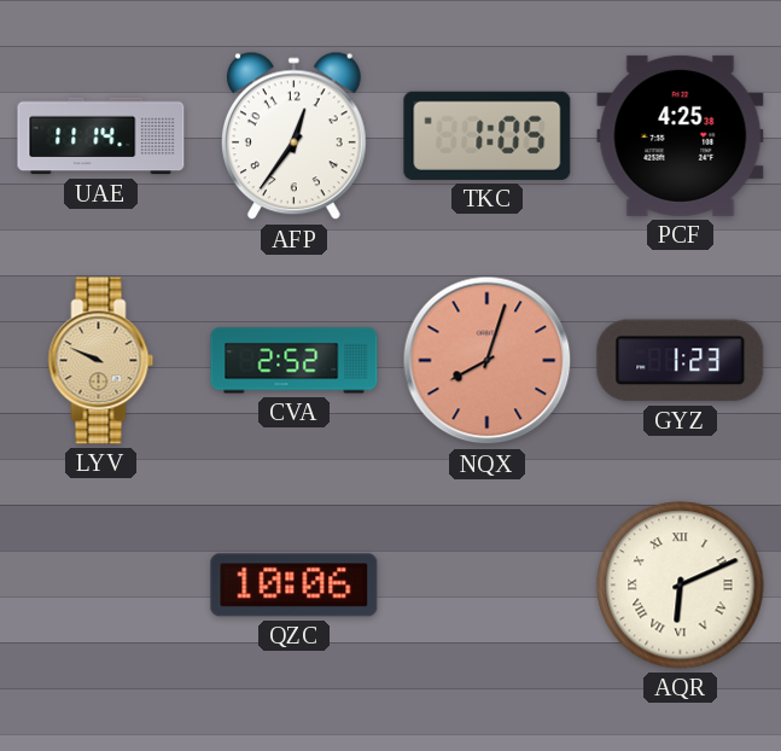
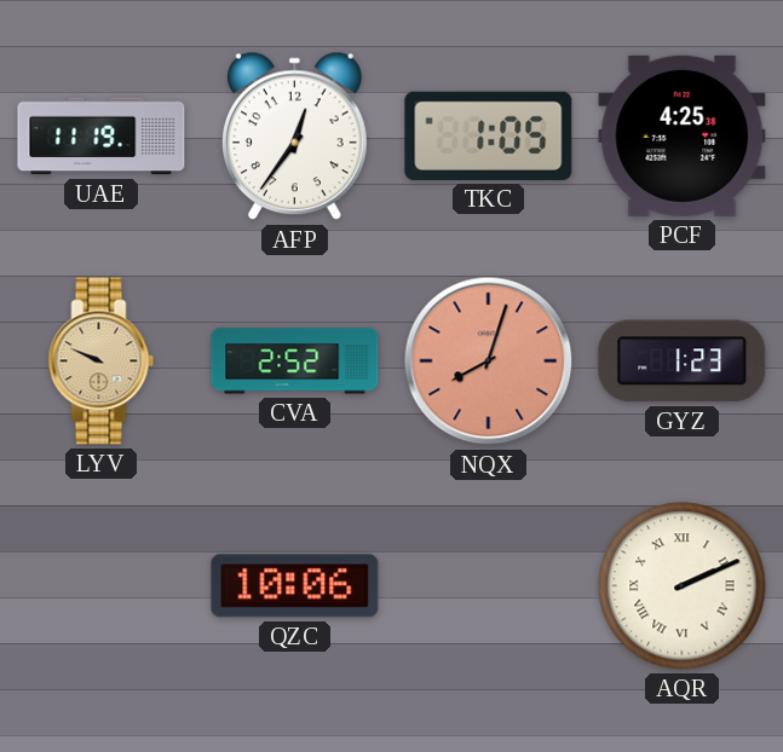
UAE: 11:14 -> 11:19 (102, 137)
AQR: 6:11 -> 2:11 (683, 586)
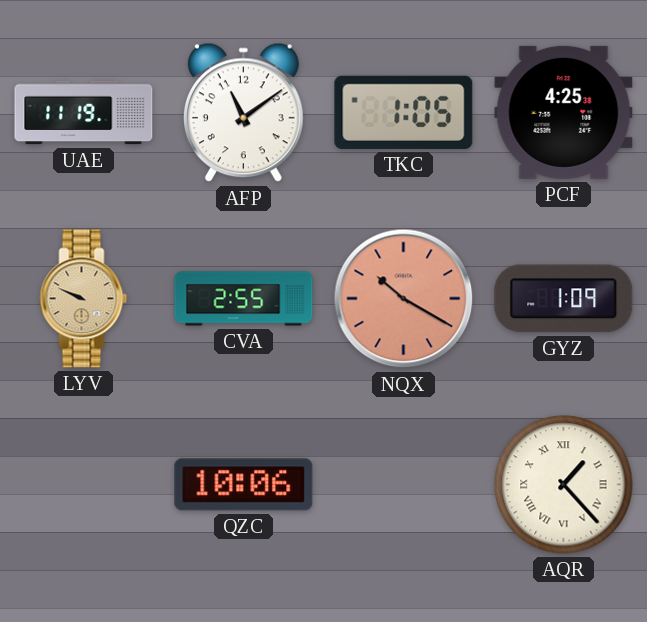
AFP: 12:36 -> 11:09 (243, 113)
CVA: 2:52 -> 2:55 (244, 299)
NQX: 8:03 -> 10:20 (404, 299)
GYZ: 1:23 -> 1:09 (564, 299)
AQR: 2:11 -> 1:23 (564, 485)
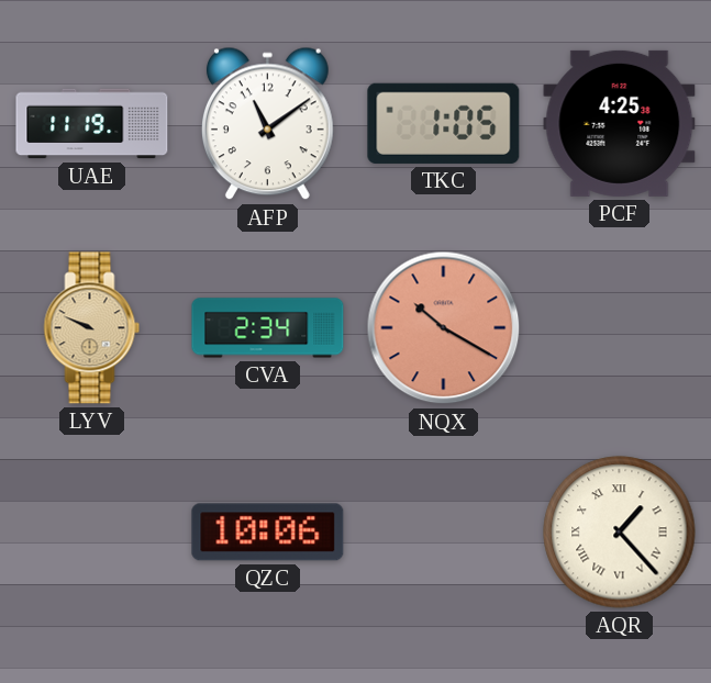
CVA: 2:55 -> 2:34 (268, 328)
GYZ: 1:09 -> none (564, 299)
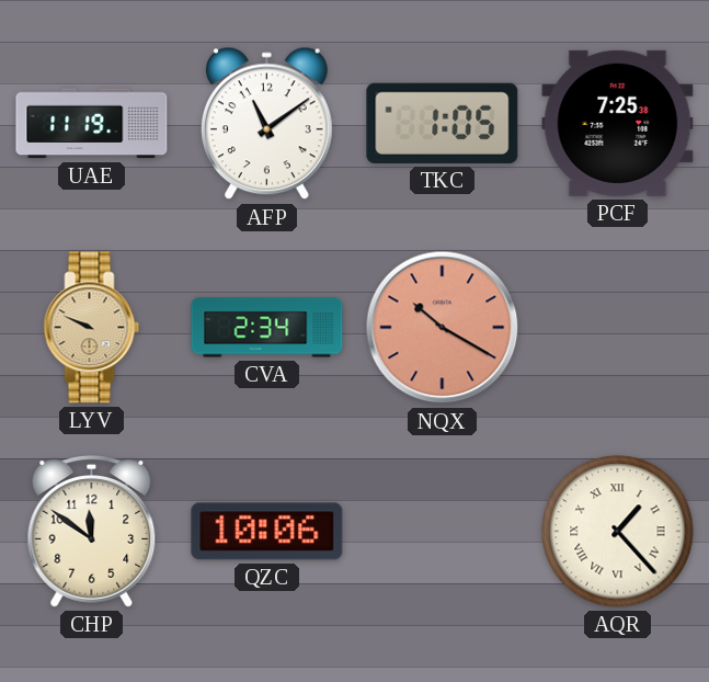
PCF: 4:25 -> 7:25 (618, 123)
CHP: none -> 11:51 (92, 532)
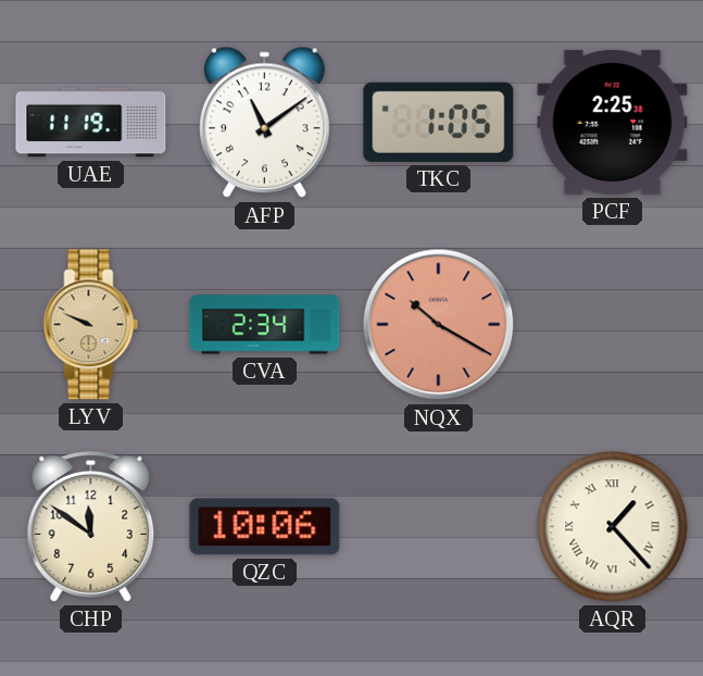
PCF: 7:25 -> 2:25 (613, 122)
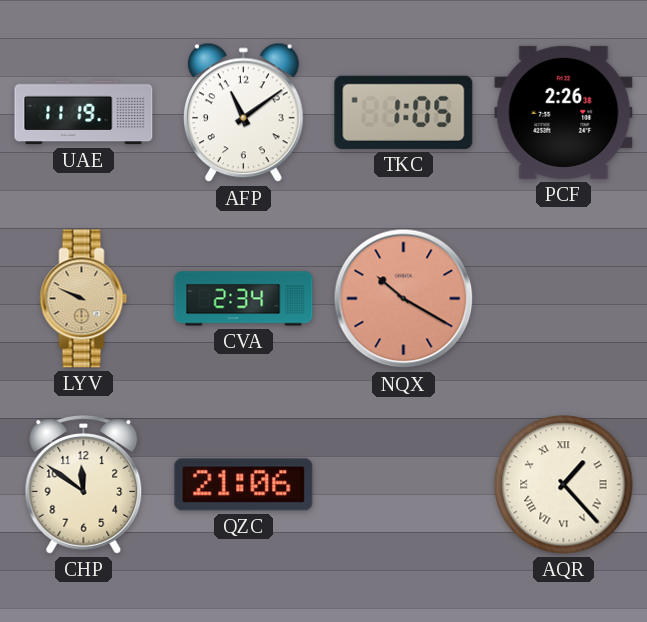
PCF: 2:25 -> 2:26 (564, 112)
QZC: 10:06 -> 21:06 (244, 485)
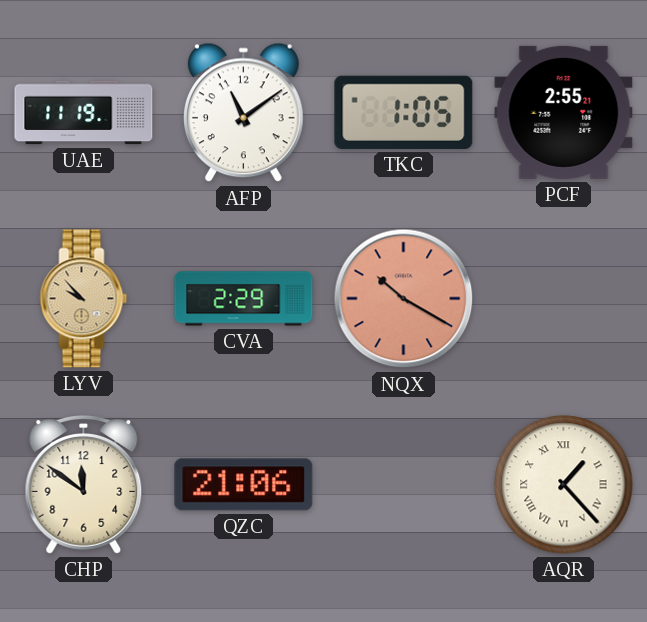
PCF: 2:26 -> 2:55 (564, 112)
LYV: 9:49 -> 9:53 (84, 299)
CVA: 2:34 -> 2:29 (244, 299)
